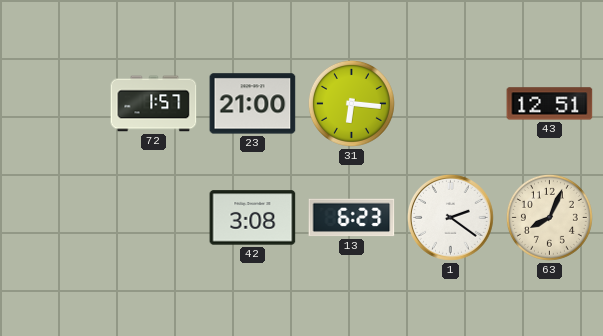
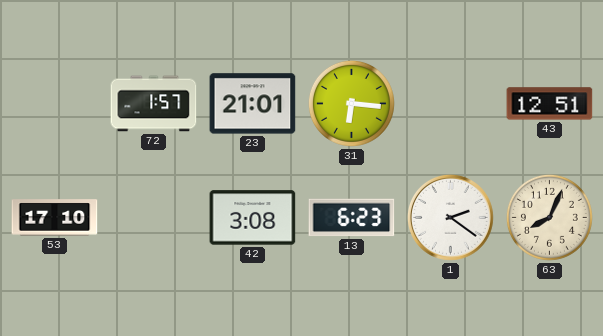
23: 21:00 -> 21:01 (253, 104)
53: none -> 17:10 (55, 218)
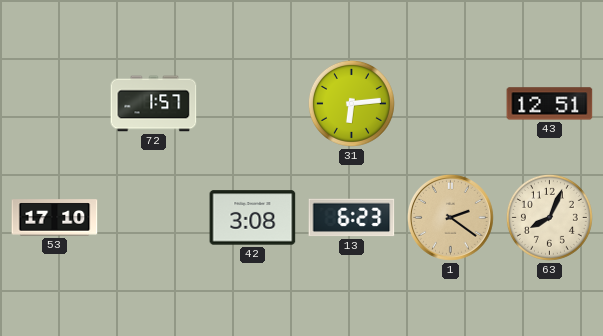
23: 21:01 -> none (253, 104)
31: 6:16 -> 6:14 (351, 103)
1 dial: white -> champagne (450, 217)
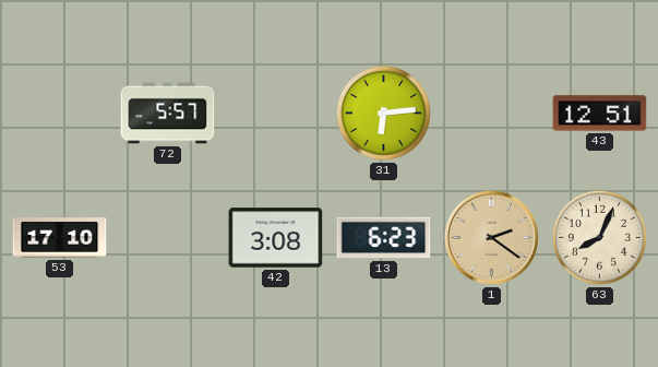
72: 1:57 -> 5:57 (168, 114)
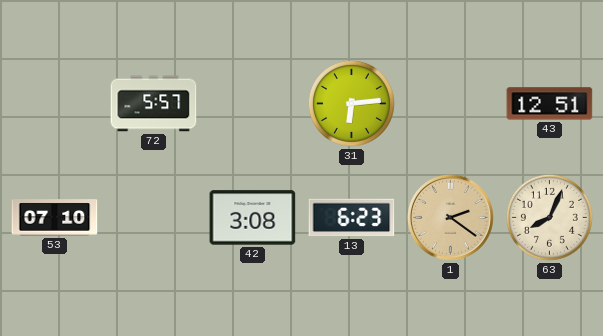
53: 17:10 -> 07:10 (55, 218)
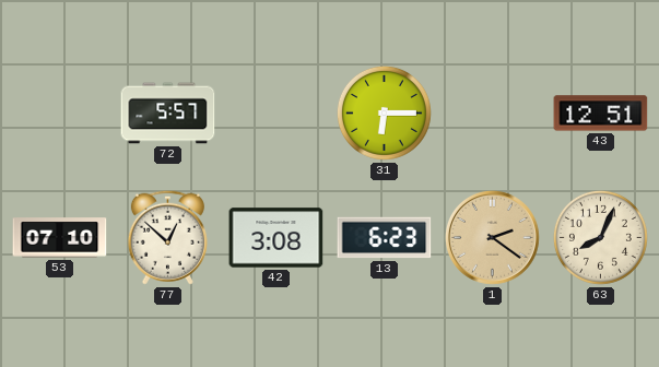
31: 6:14 -> 6:15 (384, 113)
77: none -> 12:52 (167, 237)
